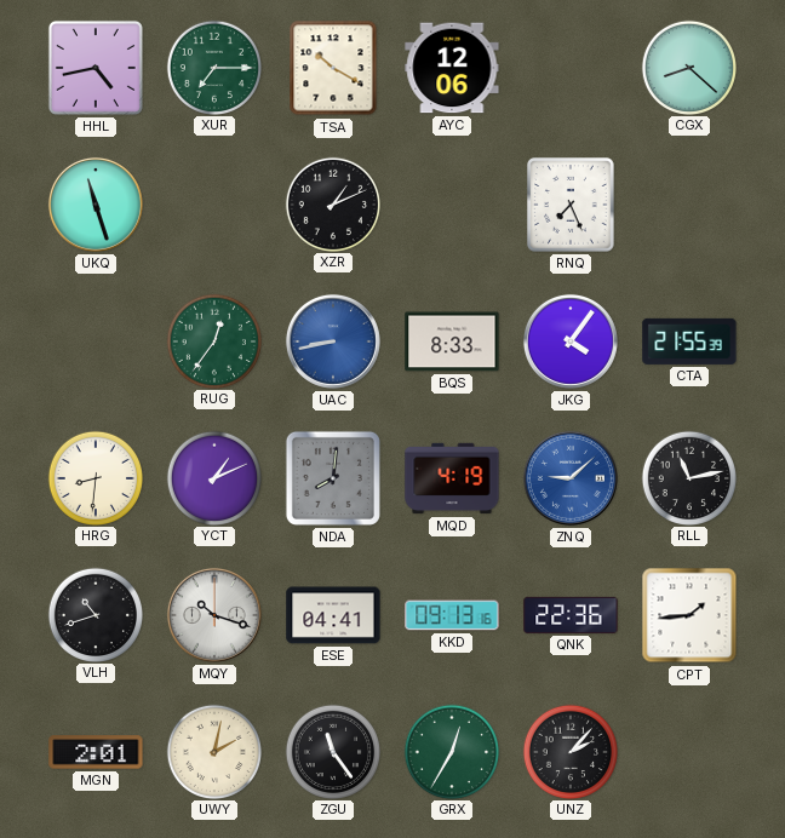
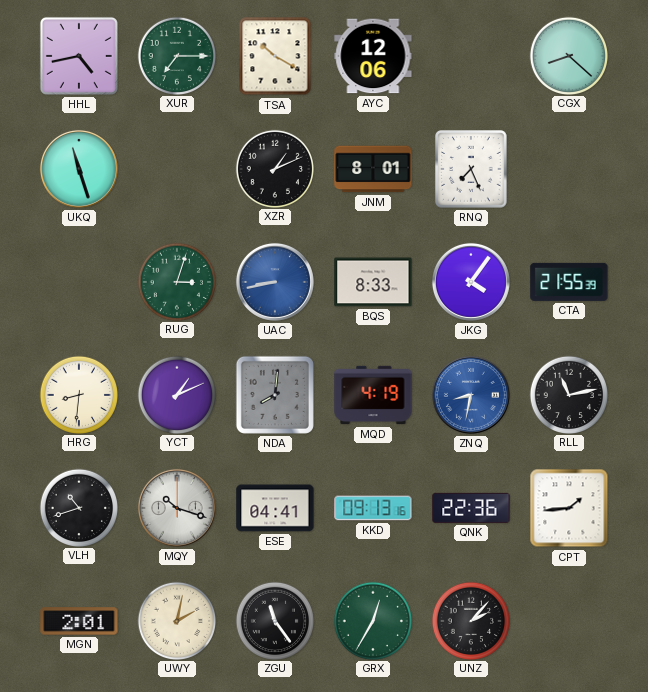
JNM: none -> 8:01 (373, 169)
RUG: 12:36 -> 3:03 (176, 281)
ZNQ: 9:08 -> 8:32 (471, 395)
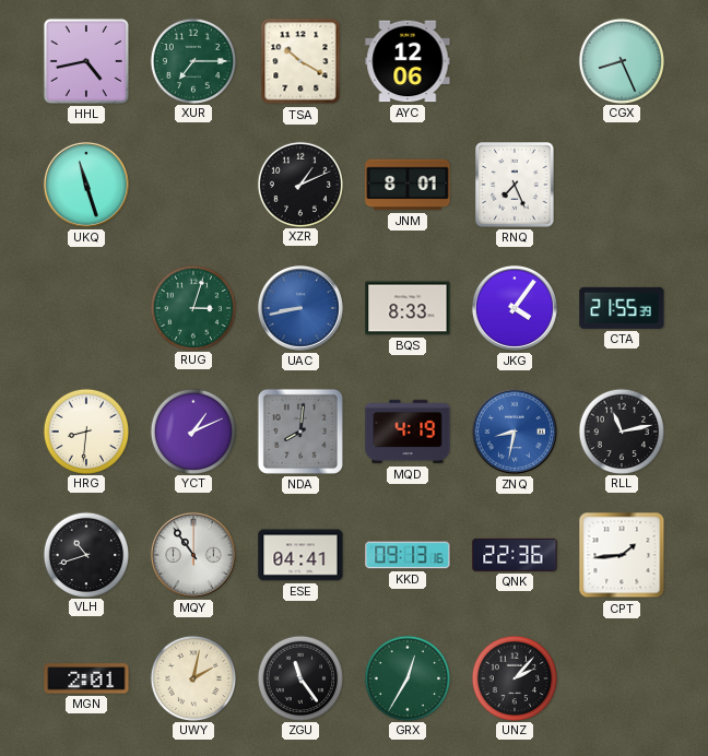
CGX: 8:22 -> 8:26 (621, 60)
MQY: 10:18 -> 10:54 (193, 555)
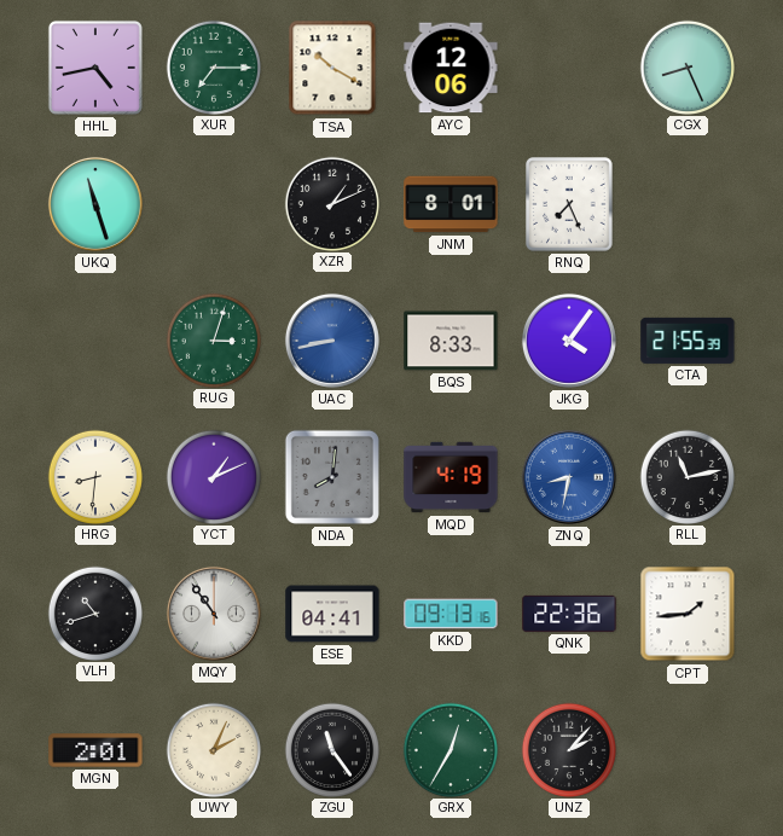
UWY: 2:02 -> 2:04 (213, 749)
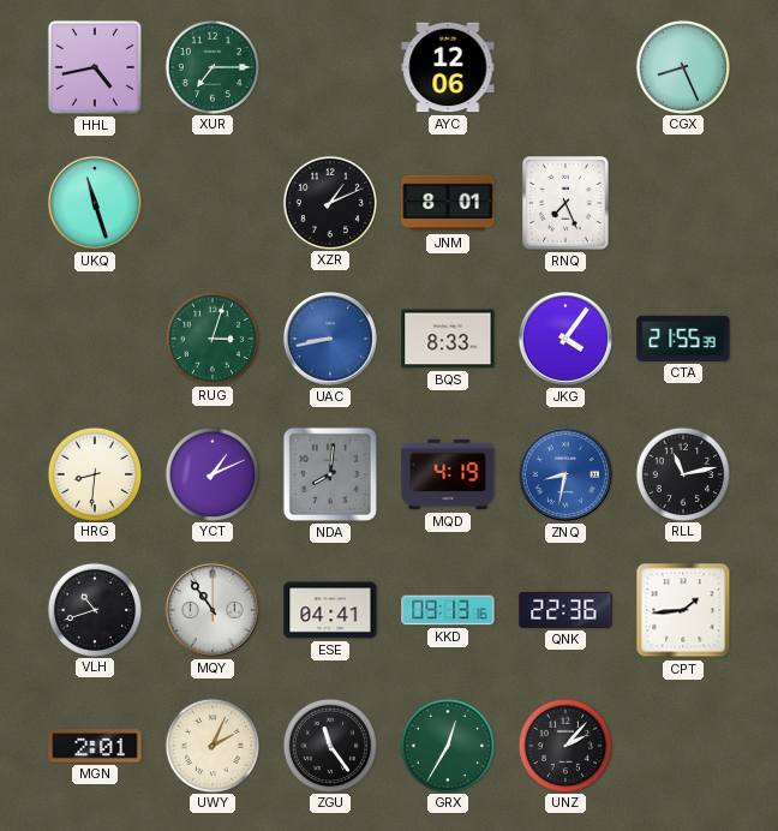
TSA: 10:20 -> none (332, 68)
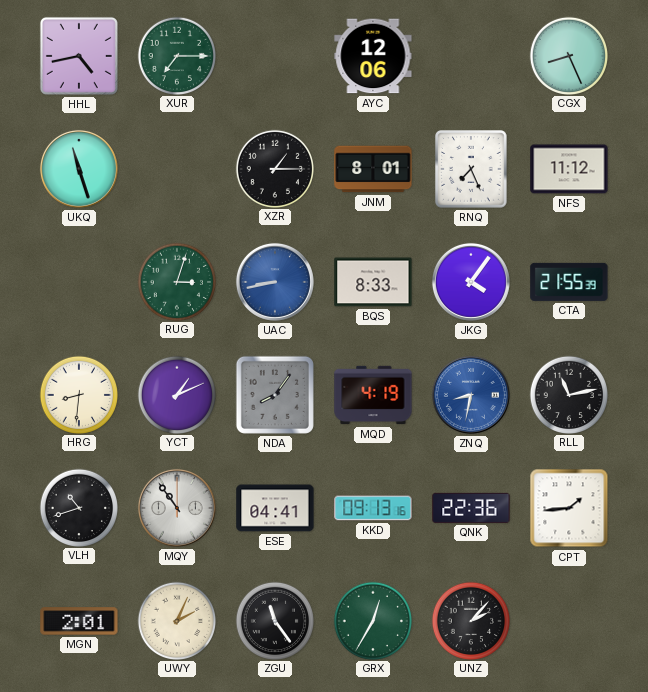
XZR: 1:11 -> 1:15 (274, 168)
NFS: none -> 11:12 (569, 169)
NDA: 8:01 -> 8:06 (275, 395)
